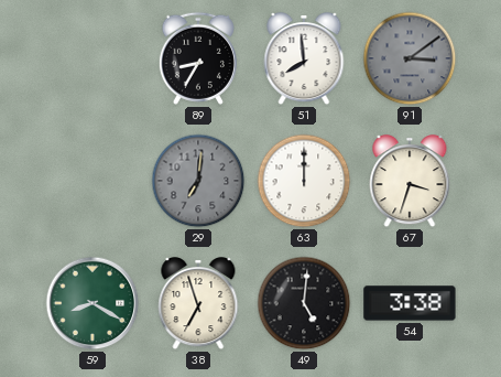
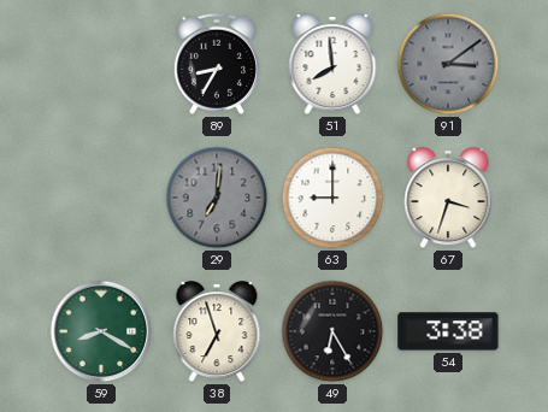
63: 12:00 -> 9:00 (332, 198)
49: 5:01 -> 6:25 (332, 331)
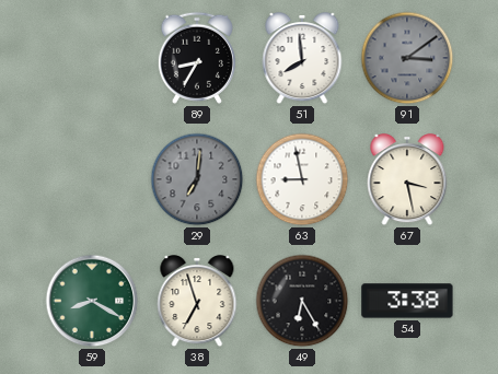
63: 9:00 -> 8:58 (302, 179)
67: 3:33 -> 3:28 (407, 180)
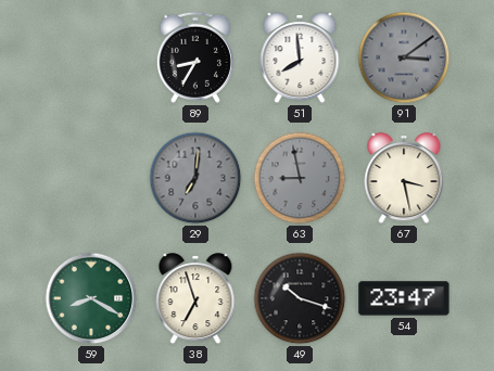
63 dial: white -> grey (300, 178)
49: 6:25 -> 10:18 (300, 298)
54: 3:38 -> 23:47 (404, 298)
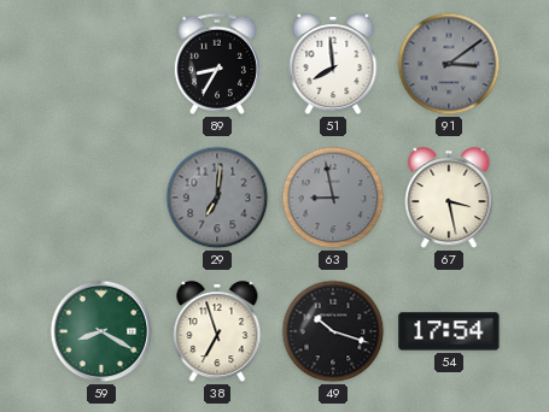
54: 23:47 -> 17:54 (449, 331)
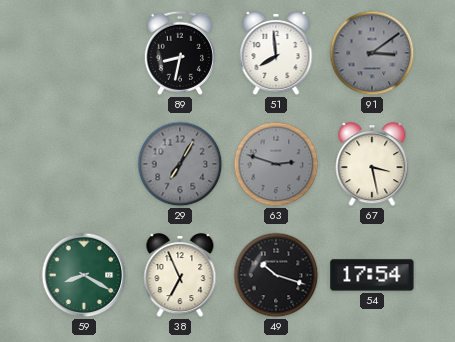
89: 8:35 -> 8:32 (180, 53)
29: 7:01 -> 7:05 (180, 164)
63: 8:58 -> 2:48 (276, 164)
38: 6:57 -> 6:56 (180, 276)
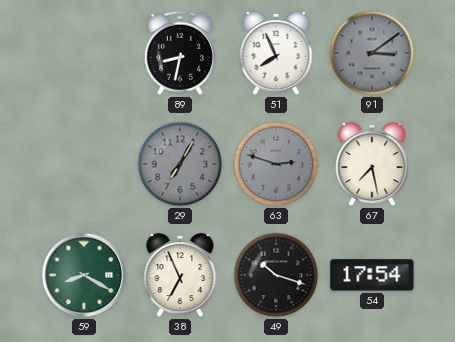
51: 7:59 -> 7:56 (276, 54)
67: 3:28 -> 7:28 (372, 165)
